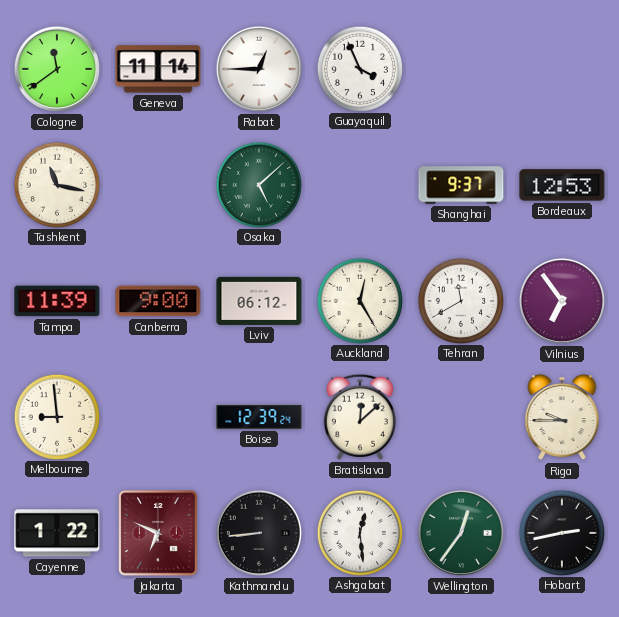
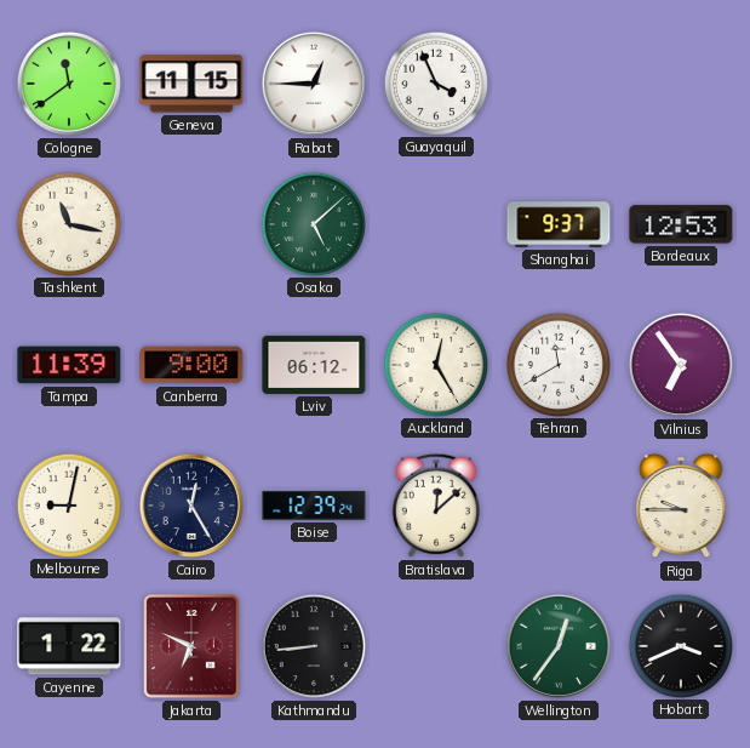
Geneva: 11:14 -> 11:15 (191, 84)
Melbourne: 8:59 -> 9:02 (68, 504)
Cairo: none -> 12:25 (191, 506)
Ashgabat: 12:29 -> none (359, 532)
Hobart: 2:43 -> 3:41 (680, 645)
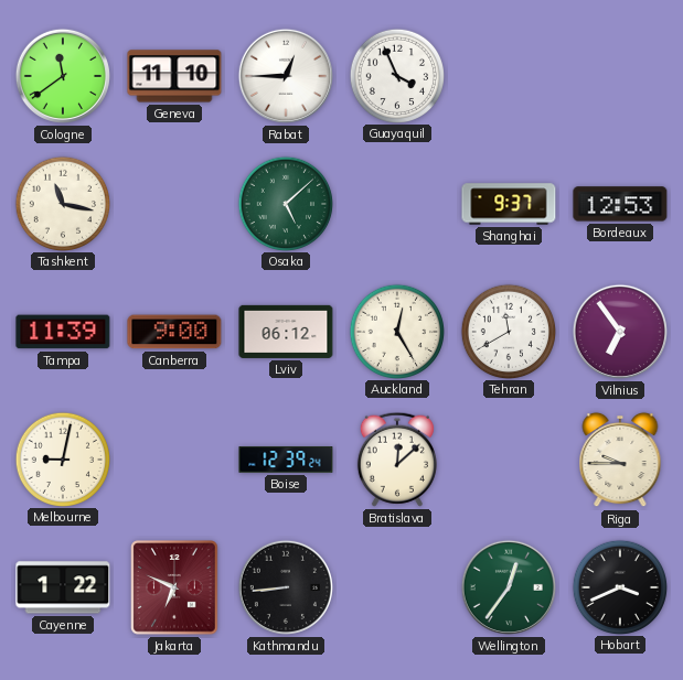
Geneva: 11:15 -> 11:10 (174, 76)
Cairo: 12:25 -> none (191, 506)
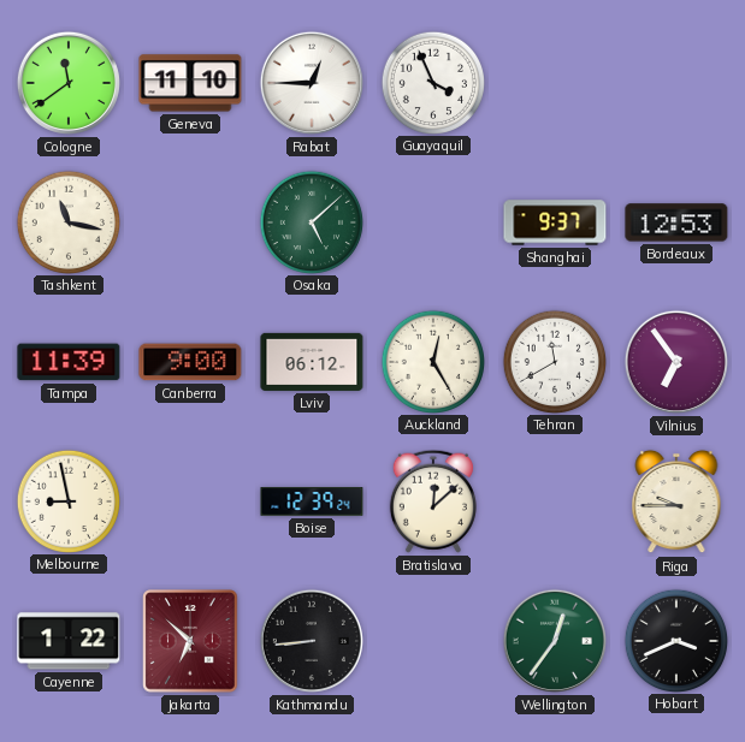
Melbourne: 9:02 -> 8:58 (67, 500)
Jakarta: 6:49 -> 6:52 (190, 641)
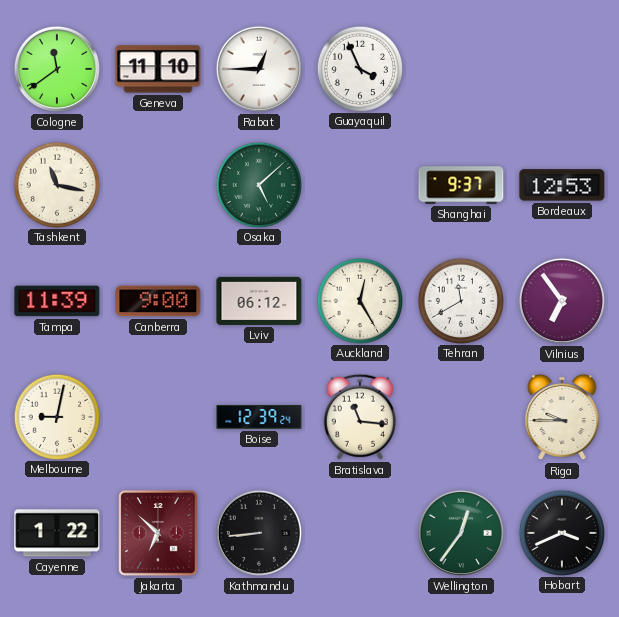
Melbourne: 8:58 -> 9:02 (56, 416)
Bratislava: 12:08 -> 11:16 (360, 417)
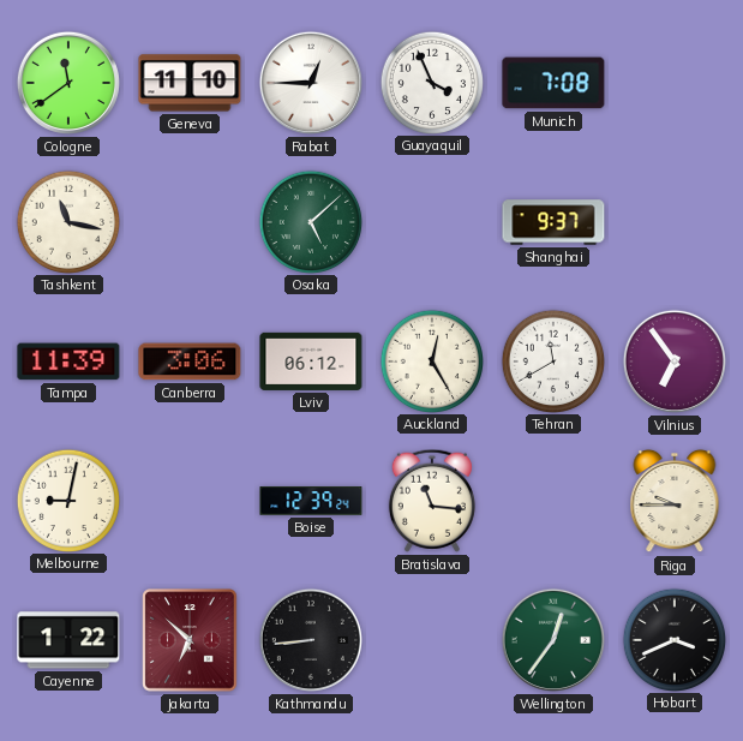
Munich: none -> 7:08 (553, 83)
Bordeaux: 12:53 -> none (562, 185)
Canberra: 9:00 -> 3:06 (190, 361)
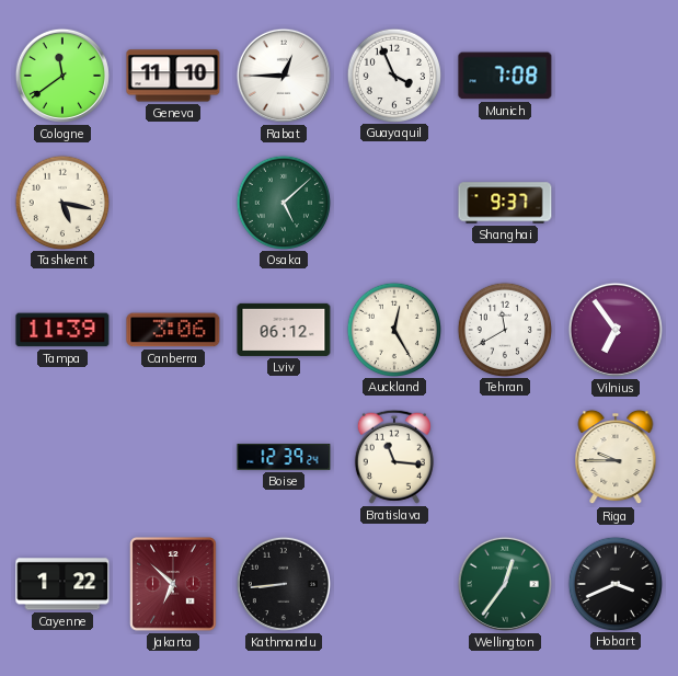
Tashkent: 11:17 -> 5:17 (61, 202)
Melbourne: 9:02 -> none (67, 500)
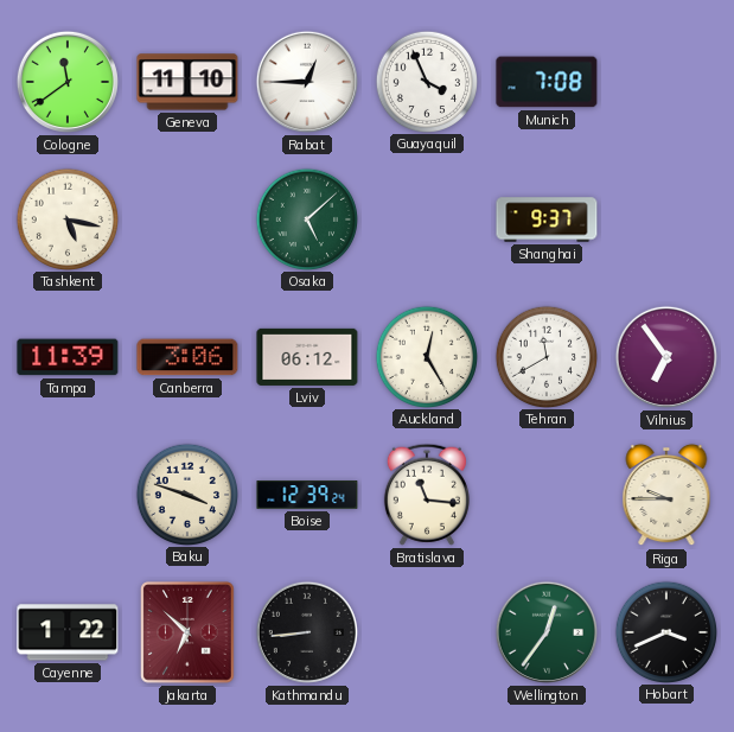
Baku: none -> 3:48 (186, 494)
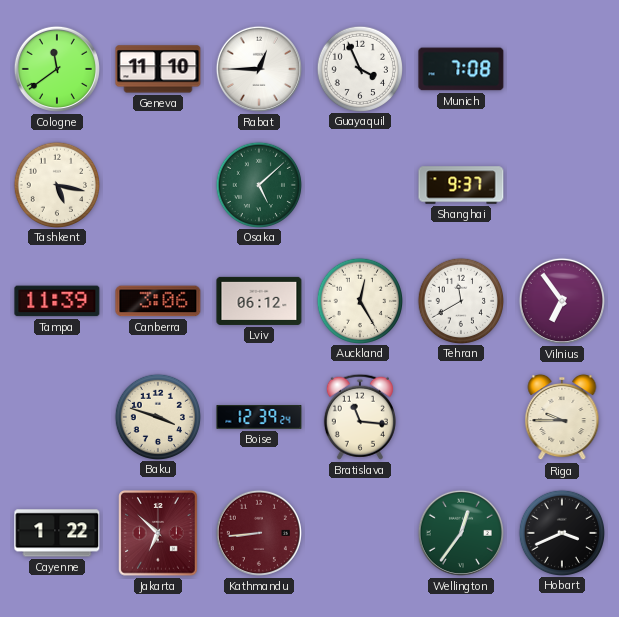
Kathmandu dial: black -> burgundy (259, 533)
